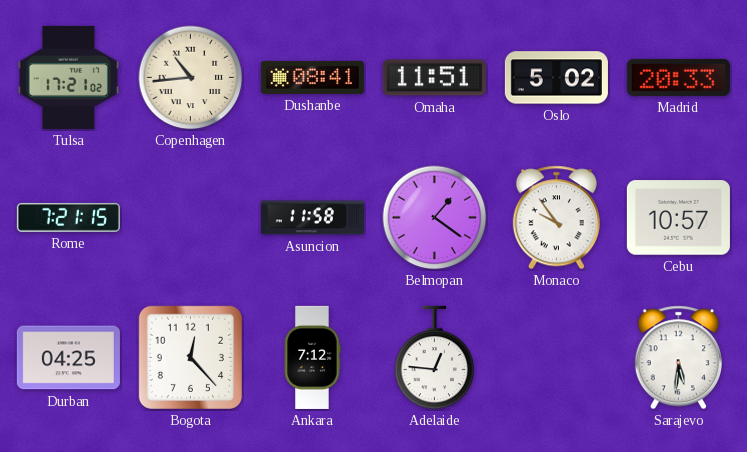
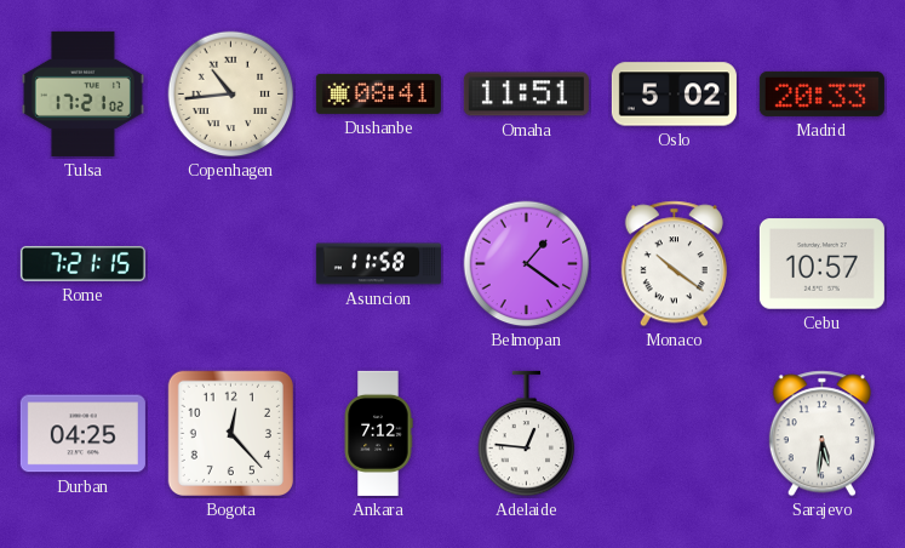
Monaco: 9:54 -> 10:21 (674, 264)
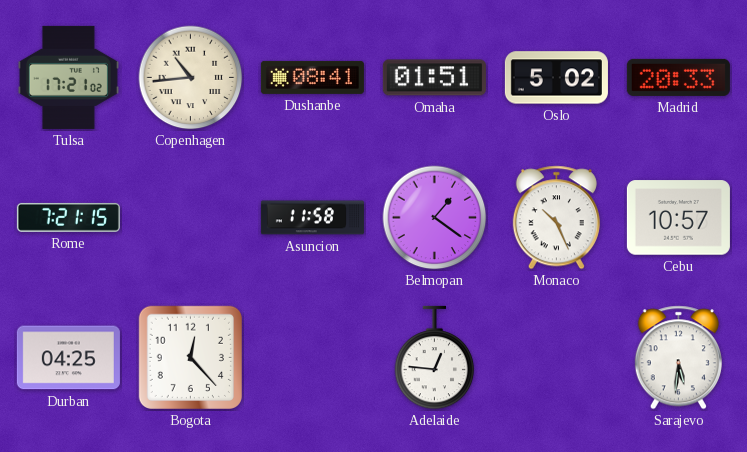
Omaha: 11:51 -> 01:51 (434, 78)
Monaco: 10:21 -> 10:26 (556, 218)
Ankara: 7:12 -> none (378, 433)
